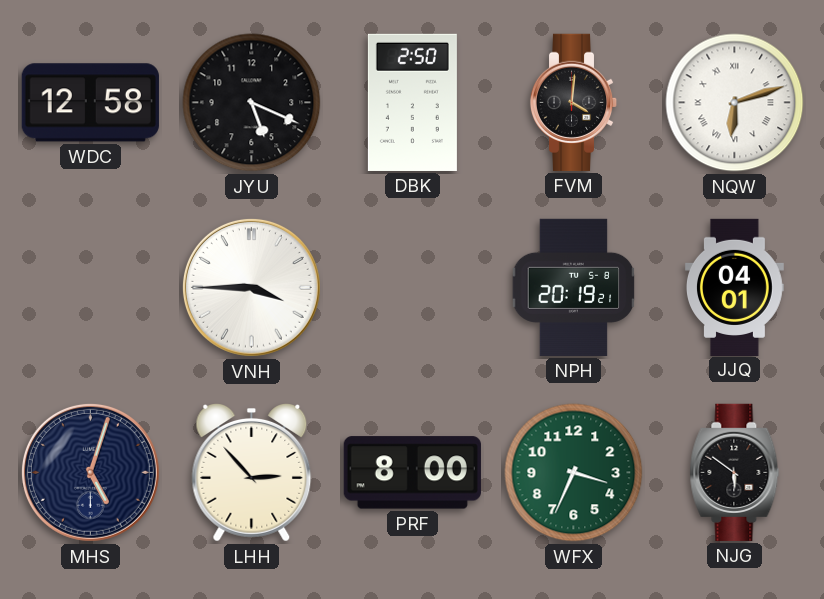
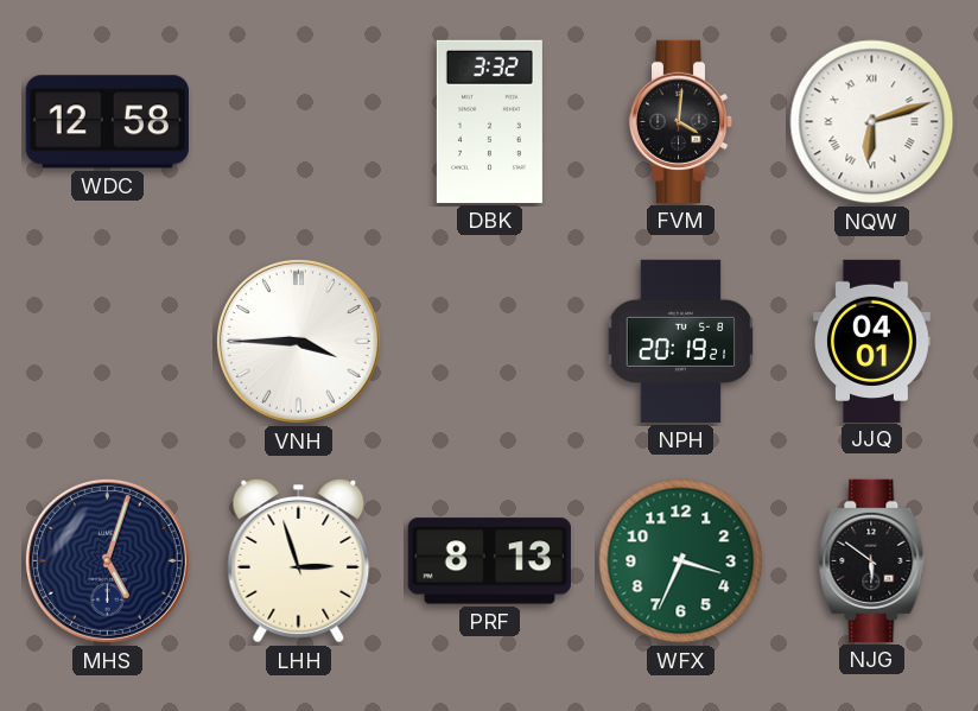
JYU: 5:19 -> none (252, 103)
DBK: 2:50 -> 3:32 (489, 121)
LHH: 2:53 -> 2:57 (299, 561)
PRF: 8:00 -> 8:13 (489, 561)
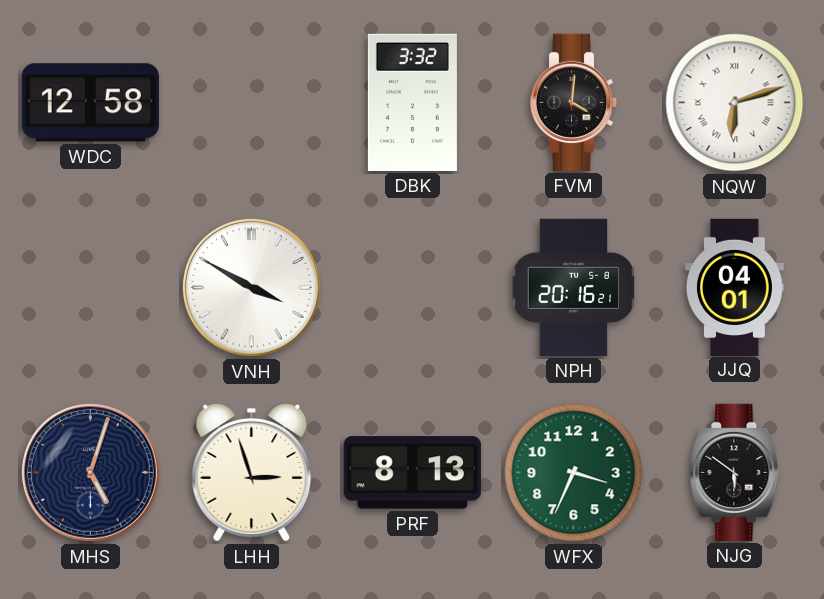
VNH: 3:45 -> 3:50 (251, 287)
NPH: 20:19 -> 20:16 (574, 287)
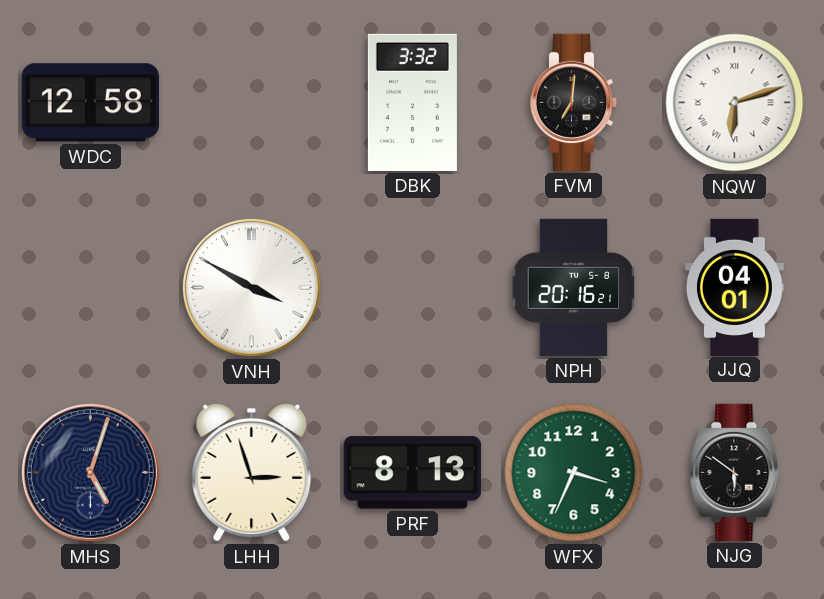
FVM: 4:01 -> 7:01 (574, 102)
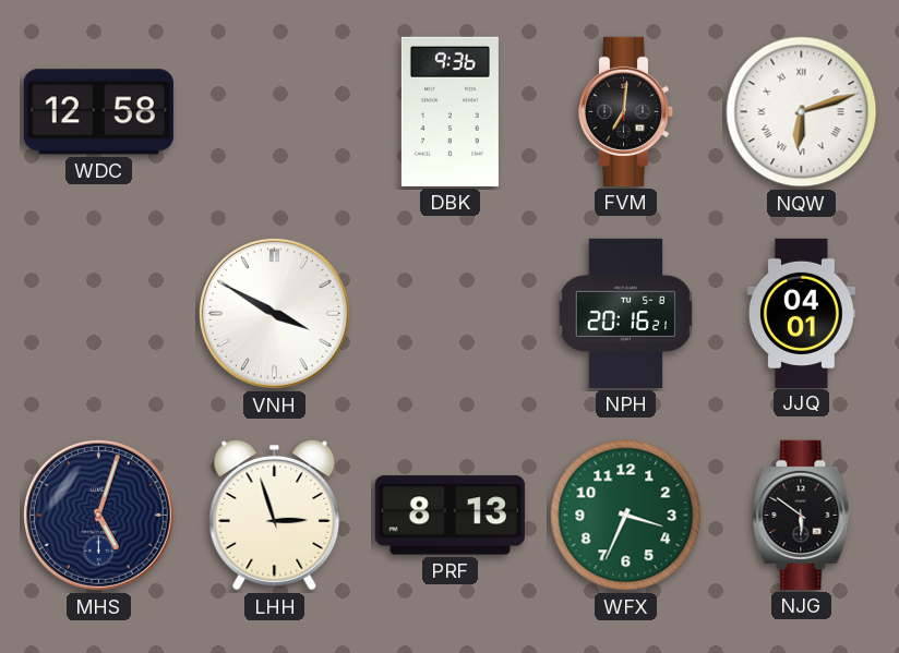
DBK: 3:32 -> 9:36 (449, 111)
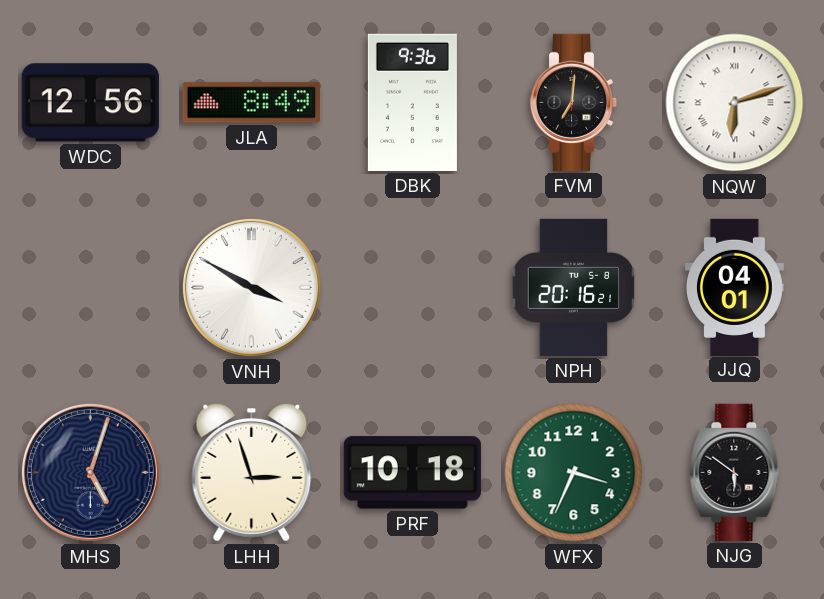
WDC: 12:58 -> 12:56 (90, 103)
JLA: none -> 8:49 (251, 103)
PRF: 8:13 -> 10:18 (412, 473)
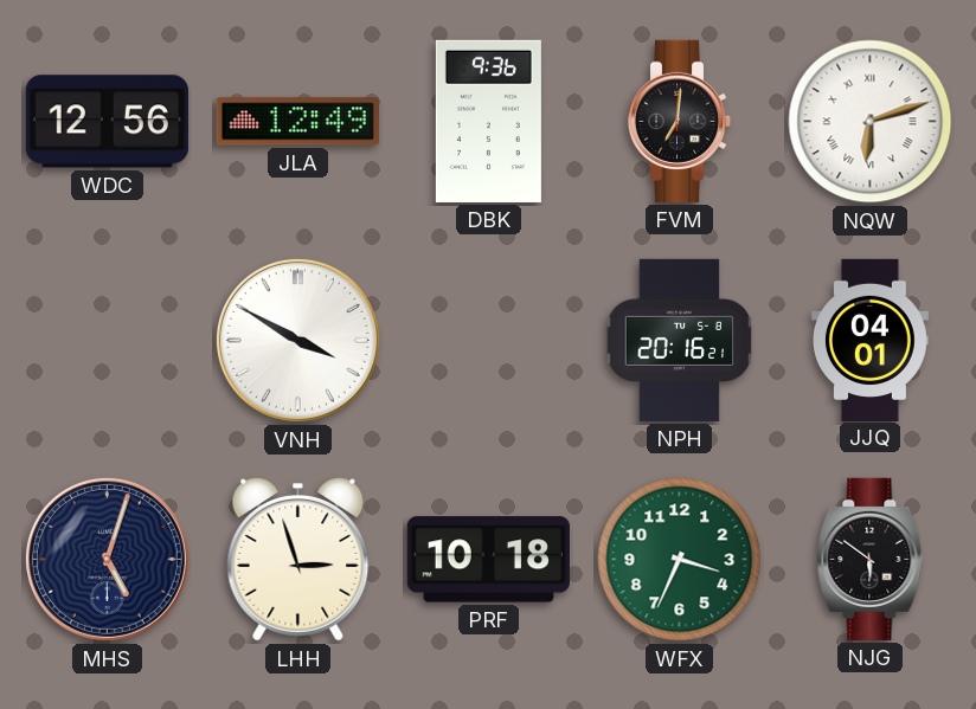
JLA: 8:49 -> 12:49 (297, 122)
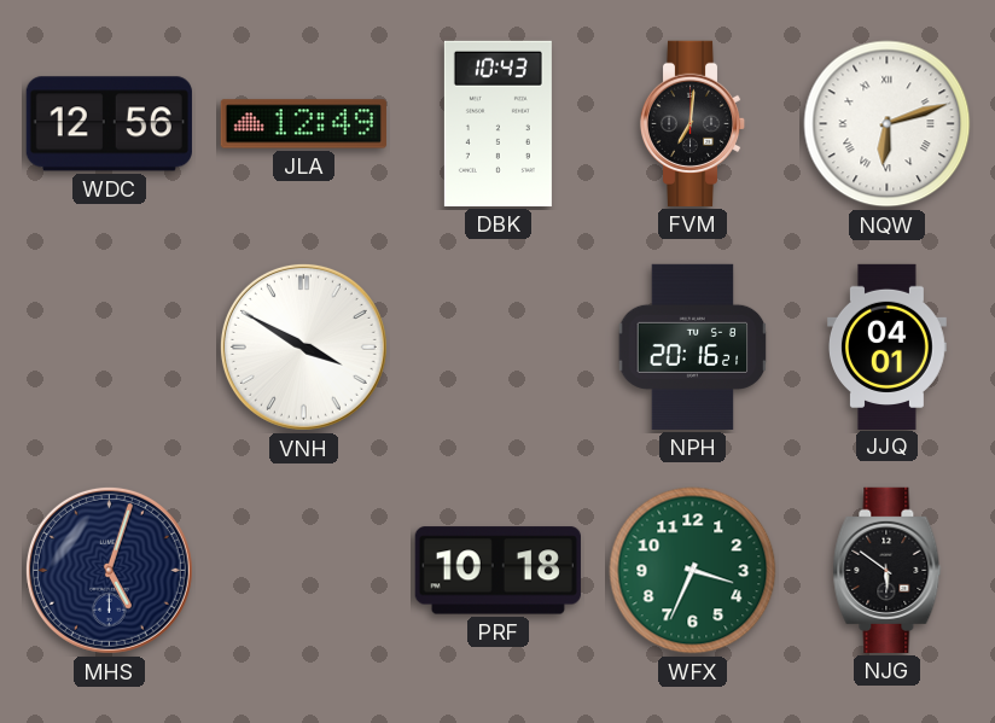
DBK: 9:36 -> 10:43 (497, 123)
LHH: 2:57 -> none (298, 560)
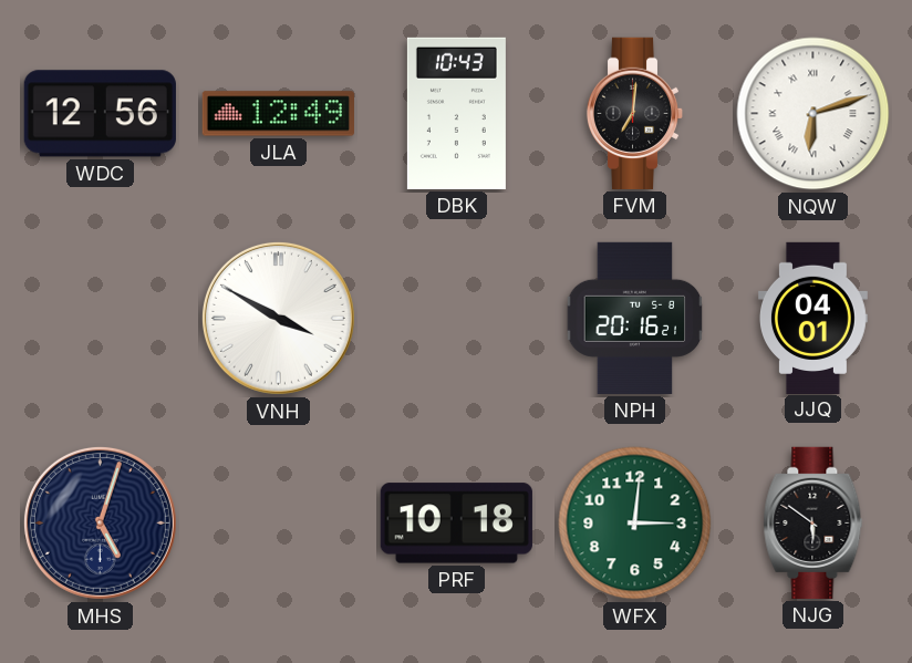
WFX: 3:34 -> 3:01 (635, 524)
